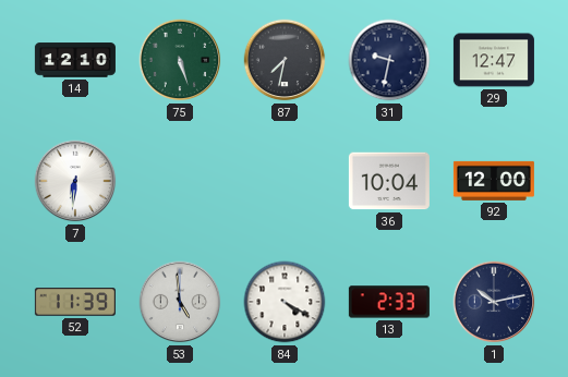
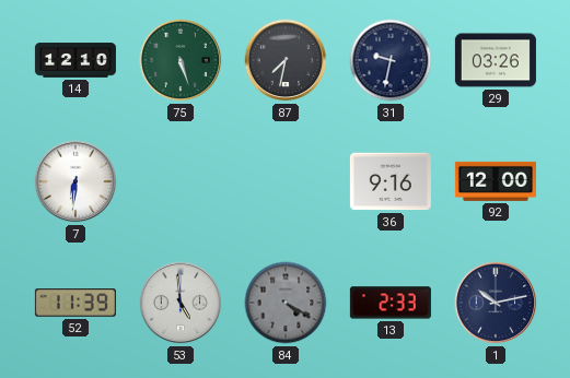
29: 12:47 -> 03:26 (496, 60)
36: 10:04 -> 9:16 (391, 181)
84 dial: white -> grey (286, 303)
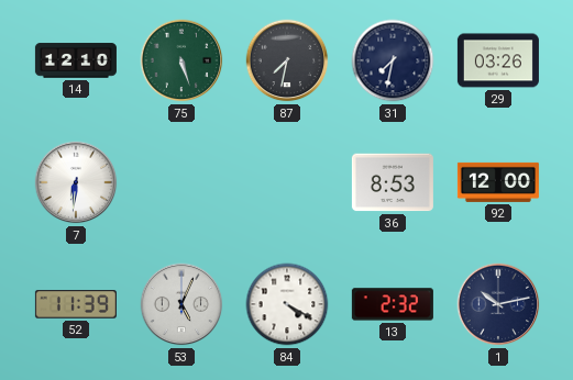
31: 9:32 -> 7:32 (393, 60)
36: 9:16 -> 8:53 (393, 182)
53: 4:59 -> 5:04 (181, 304)
84 dial: grey -> white (287, 304)
13: 2:33 -> 2:32 (393, 304)
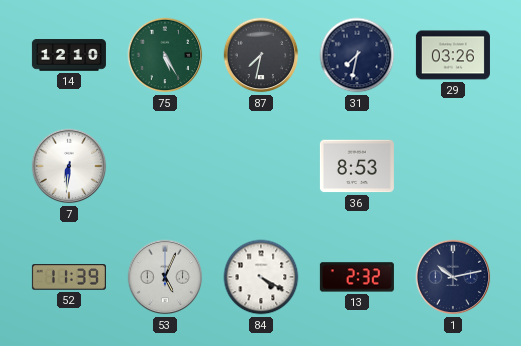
75: 5:27 -> 5:25 (165, 55)
92: 12:00 -> none (498, 182)
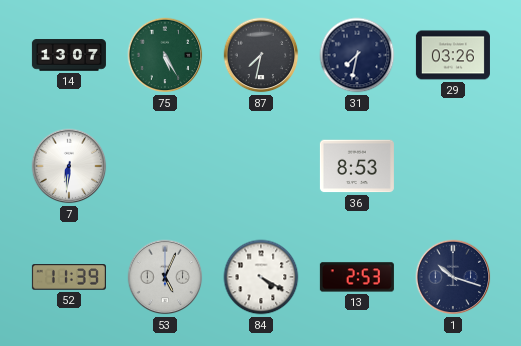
14: 12:10 -> 13:07 (69, 55)
13: 2:32 -> 2:53 (357, 277)
1: 10:13 -> 10:18 (453, 277)
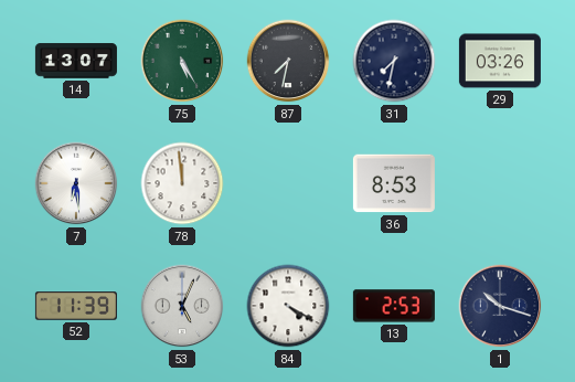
7: 6:31 -> 6:29 (76, 183)
78: none -> 11:59 (182, 183)
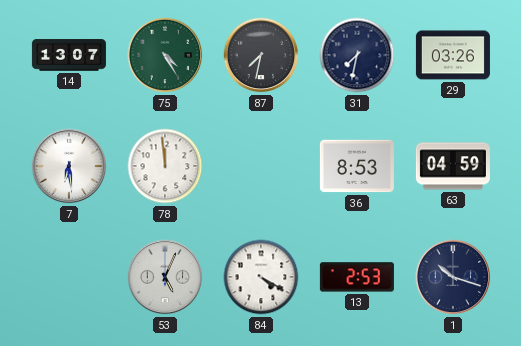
75: 5:25 -> 4:25 (165, 55)
63: none -> 04:59 (453, 166)
52: 11:39 -> none (76, 306)
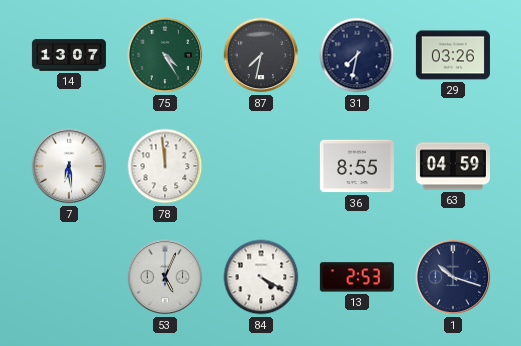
36: 8:53 -> 8:55 (357, 166)
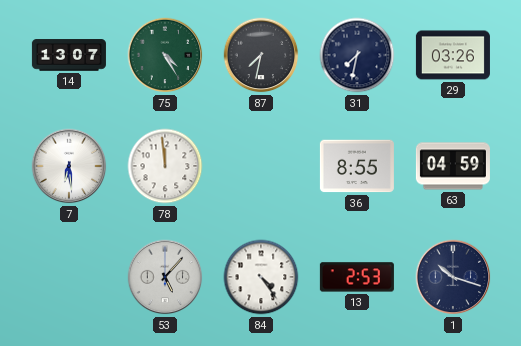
53: 5:04 -> 5:07 (165, 277)
84: 4:20 -> 4:24 (261, 277)
